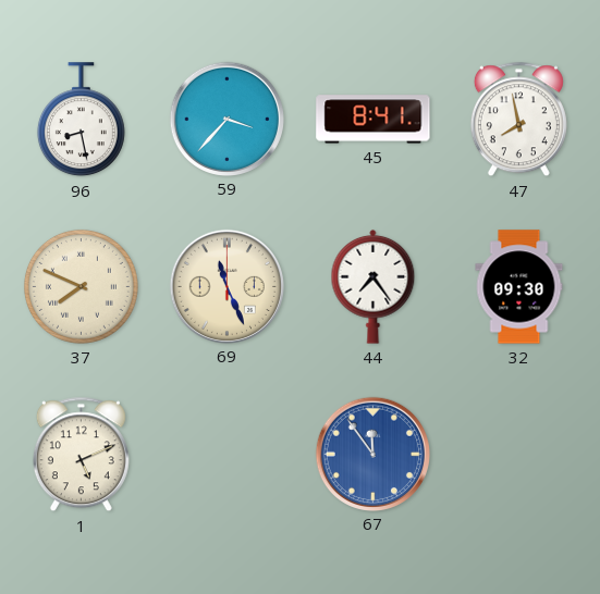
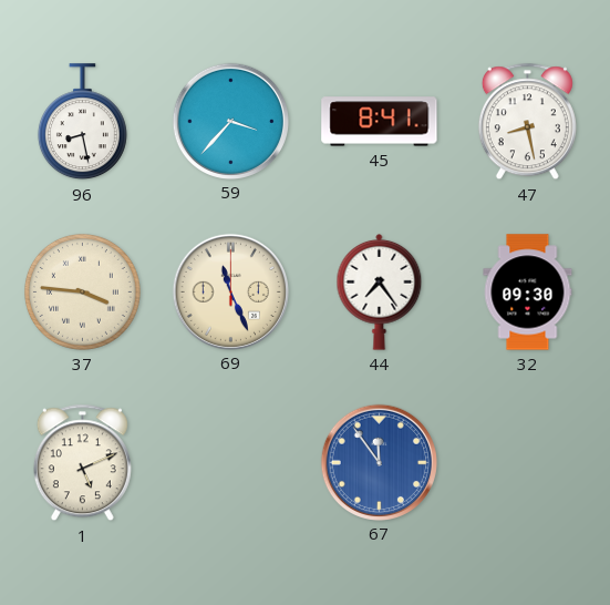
47: 7:58 -> 8:28 (527, 122)
37: 7:49 -> 3:46 (82, 291)
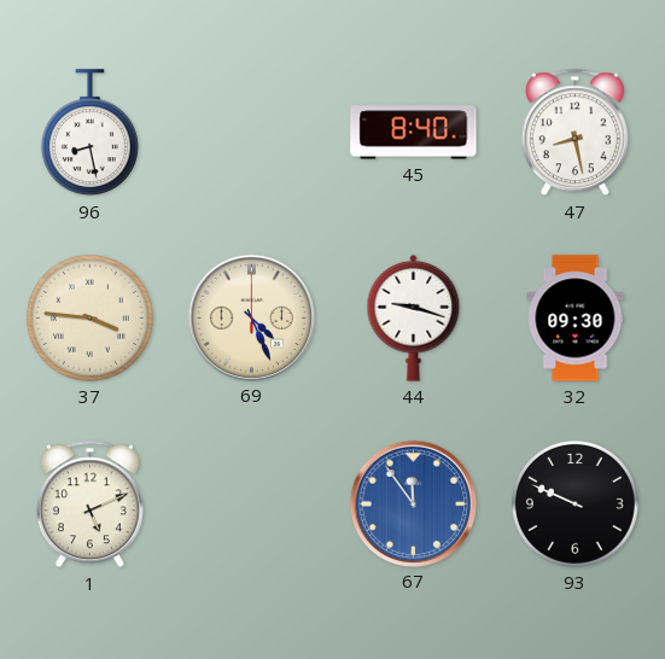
59: 3:37 -> none (230, 121)
45: 8:41 -> 8:40 (414, 133)
69: 11:26 -> 4:26 (251, 317)
44: 7:24 -> 9:18 (414, 317)
93: none -> 9:49 (574, 503)
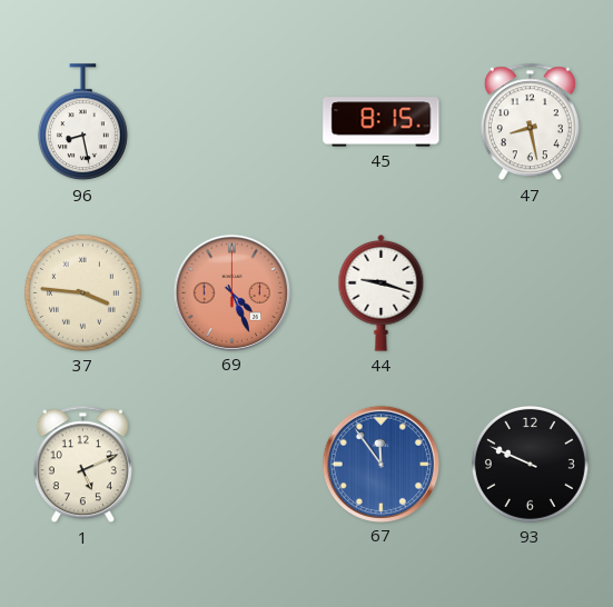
45: 8:40 -> 8:15 (382, 122)
69 dial: cream -> salmon (231, 292)
32: 09:30 -> none (576, 319)
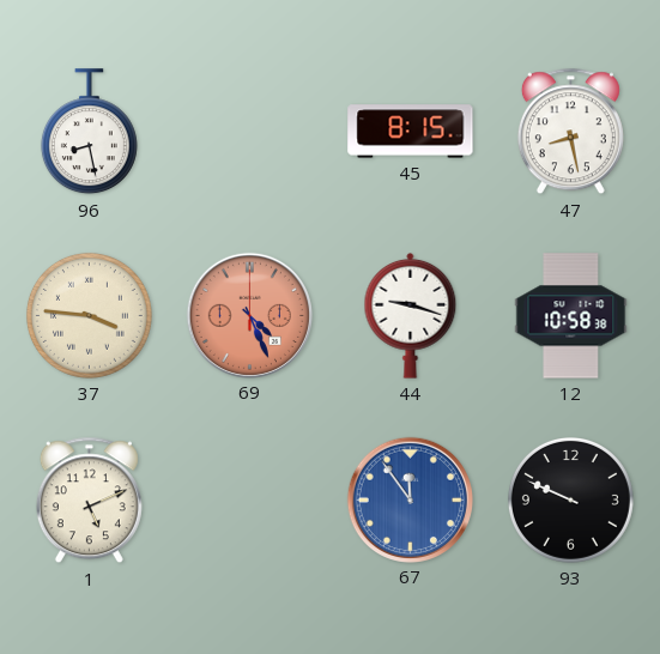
12: none -> 10:58 (571, 316)
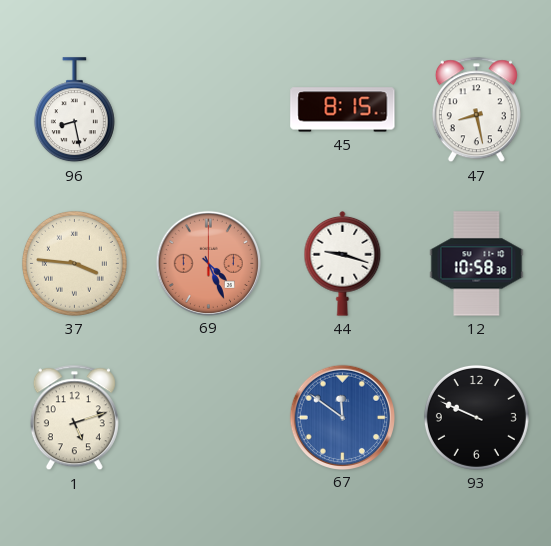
1: 5:11 -> 5:12 (74, 418)
67: 11:54 -> 11:51 (342, 417)
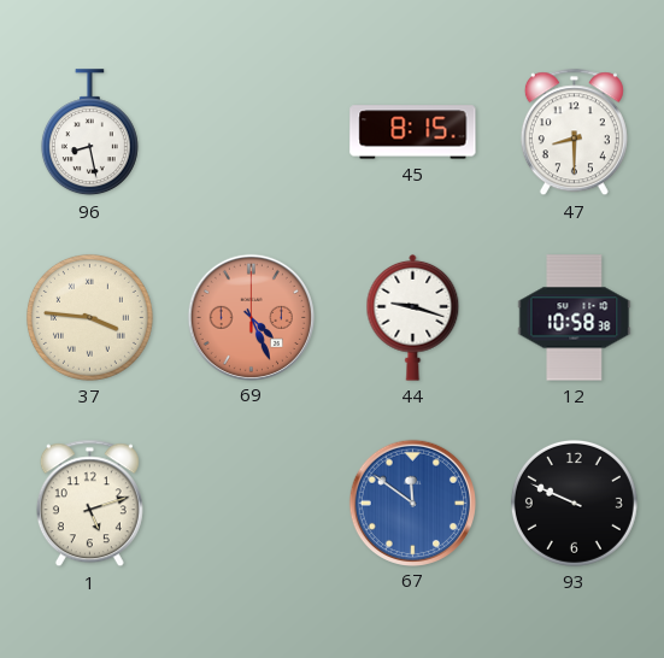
47: 8:28 -> 8:30 (574, 133)
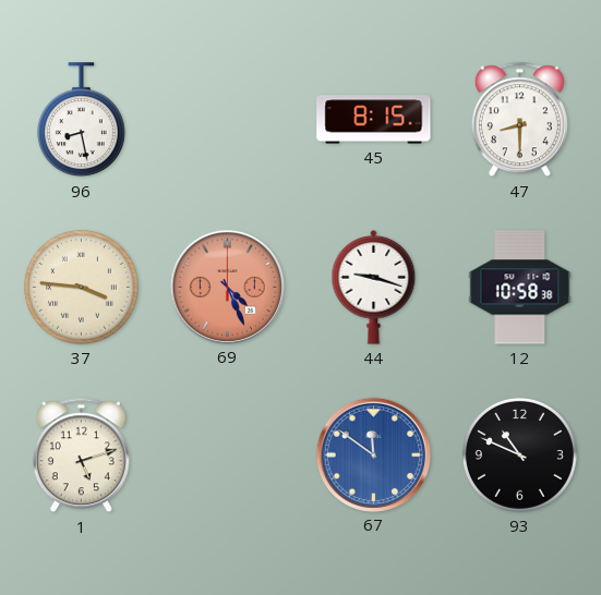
93: 9:49 -> 10:49 (519, 454)
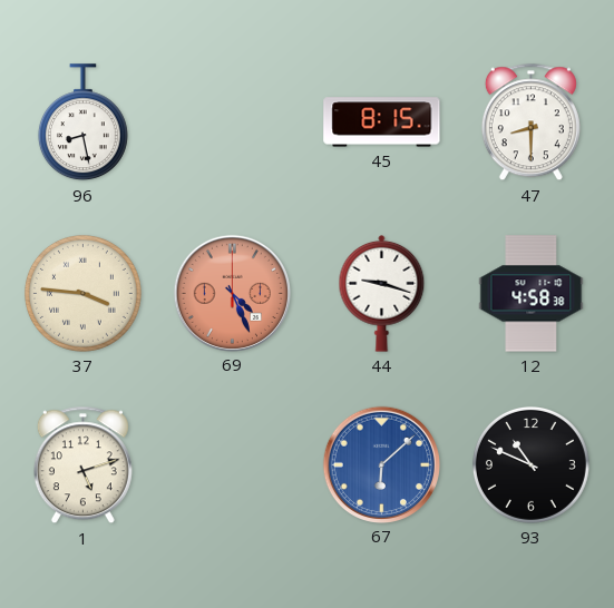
12: 10:58 -> 4:58 (532, 294)
67: 11:51 -> 6:08 (381, 464)
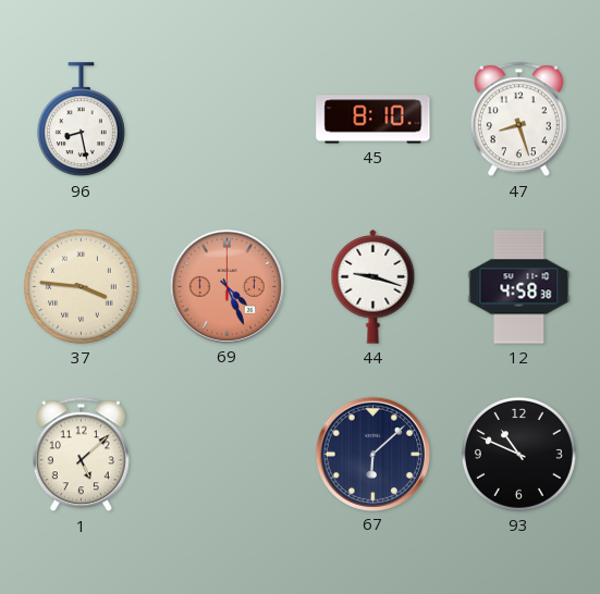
45: 8:15 -> 8:10 (374, 120)
47: 8:30 -> 8:27 (518, 120)
1: 5:12 -> 5:08 (81, 455)
67 dial: blue -> navy (372, 454)
